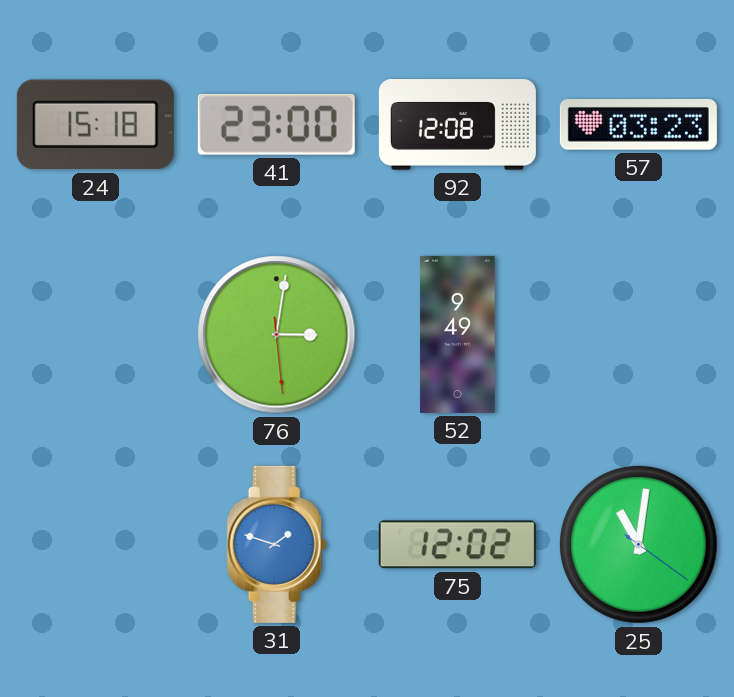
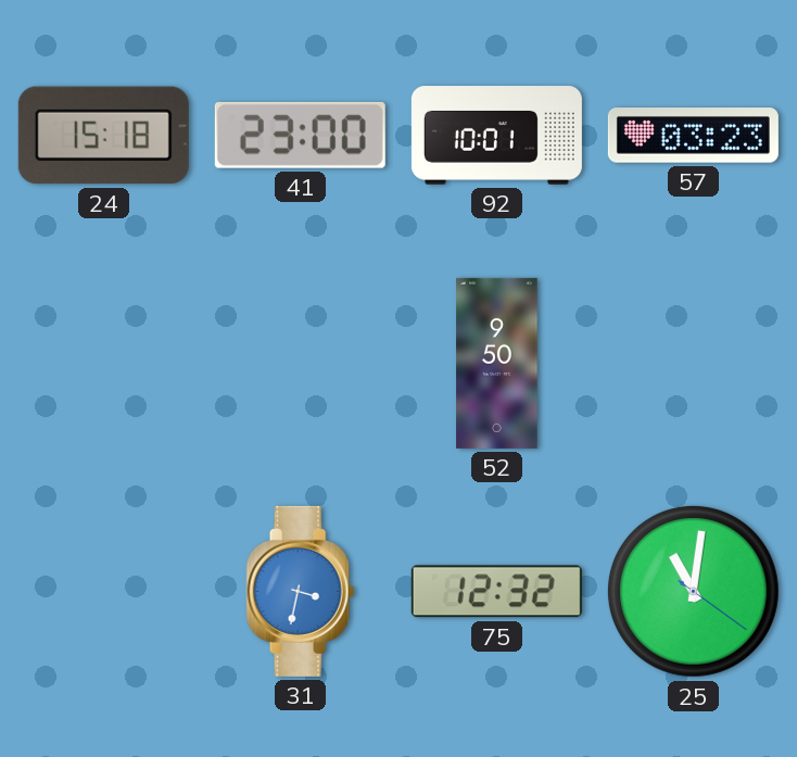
92: 12:08 -> 10:01 (496, 136)
76: 3:01 -> none (277, 335)
52: 9:49 -> 9:50 (497, 363)
31: 1:48 -> 3:32 (301, 591)
75: 12:02 -> 12:32 (496, 592)
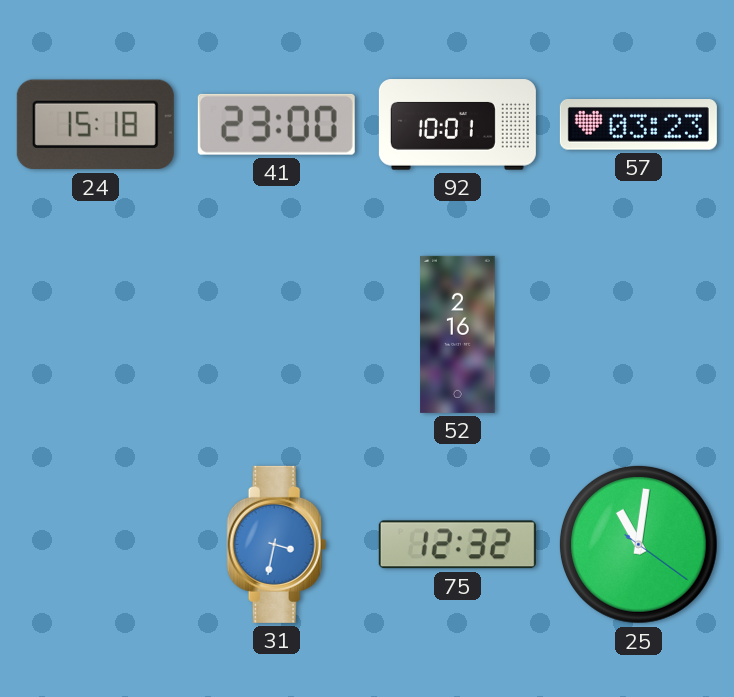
52: 9:50 -> 2:16 (458, 334)
